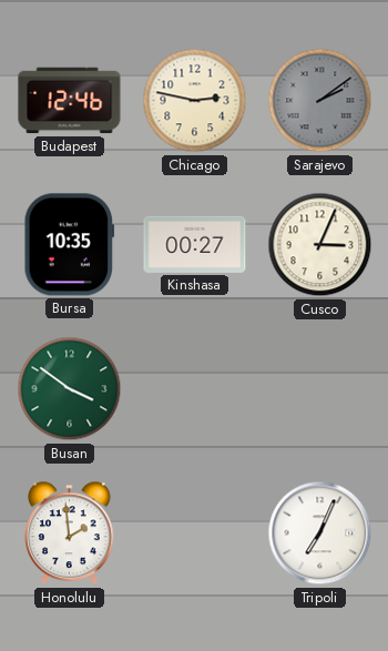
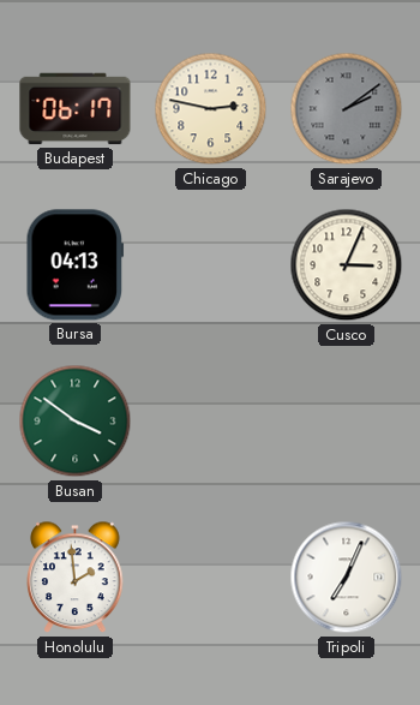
Budapest: 12:46 -> 06:17 (76, 109)
Bursa: 10:35 -> 04:13 (76, 265)
Kinshasa: 00:27 -> none (195, 244)
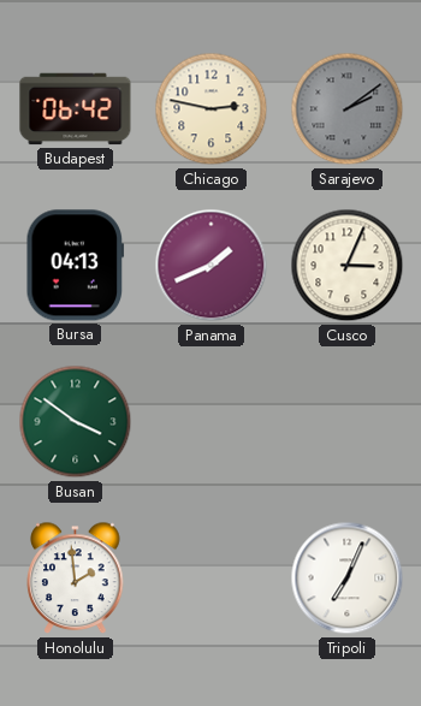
Budapest: 06:17 -> 06:42 (76, 109)
Panama: none -> 1:41 (212, 266)
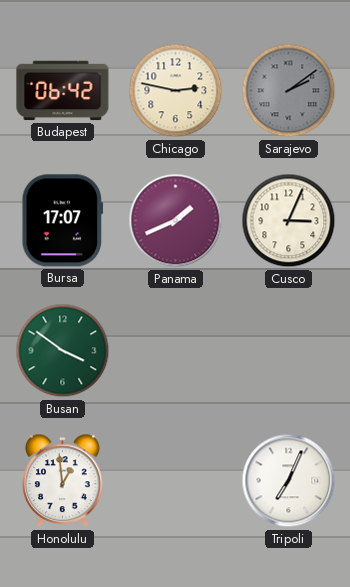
Bursa: 04:13 -> 17:07 (63, 221)
Honolulu: 1:59 -> 12:59 (63, 481)
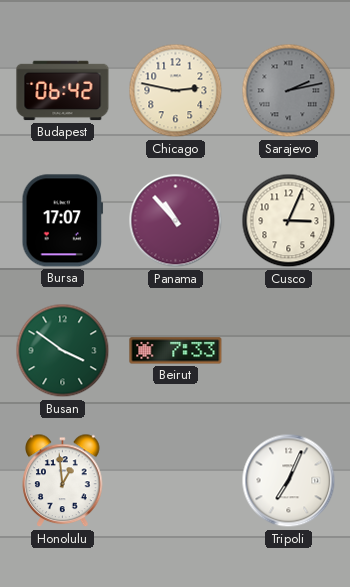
Sarajevo: 2:09 -> 2:13 (289, 91)
Panama: 1:41 -> 10:53 (176, 221)
Beirut: none -> 7:33 (176, 351)
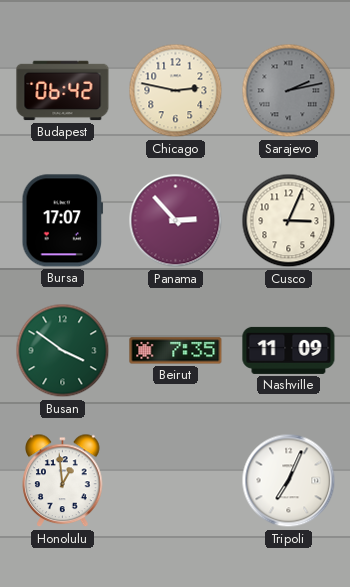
Panama: 10:53 -> 2:53 (176, 221)
Beirut: 7:33 -> 7:35 (176, 351)
Nashville: none -> 11:09 (289, 350)
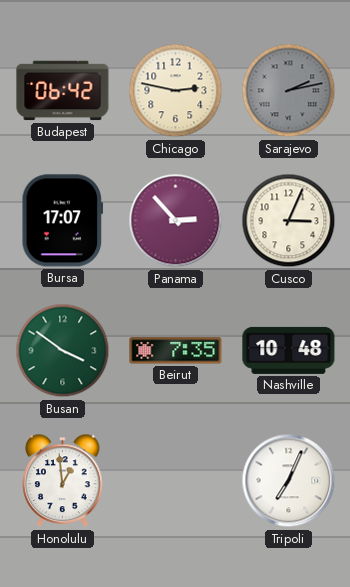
Nashville: 11:09 -> 10:48 (289, 350)
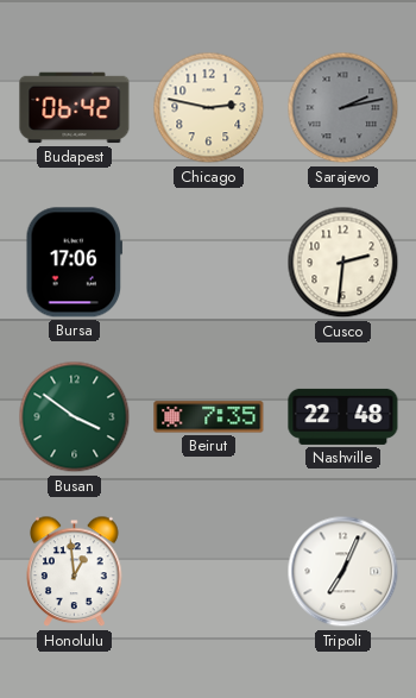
Bursa: 17:07 -> 17:06 (75, 263)
Panama: 2:53 -> none (176, 221)
Cusco: 3:04 -> 2:31 (343, 263)
Nashville: 10:48 -> 22:48 (343, 416)
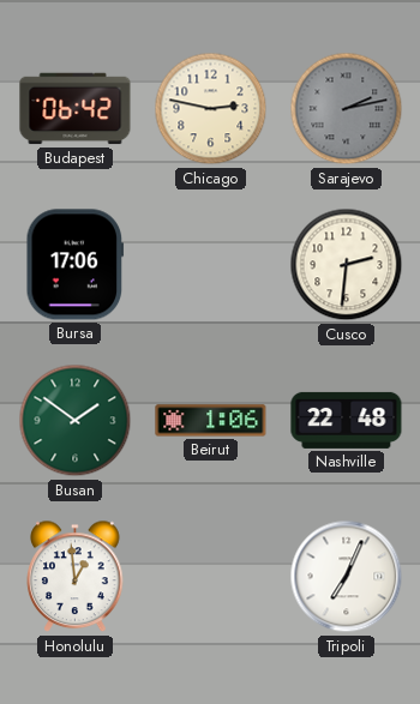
Busan: 3:51 -> 1:51 (76, 421)
Beirut: 7:35 -> 1:06 (211, 421)
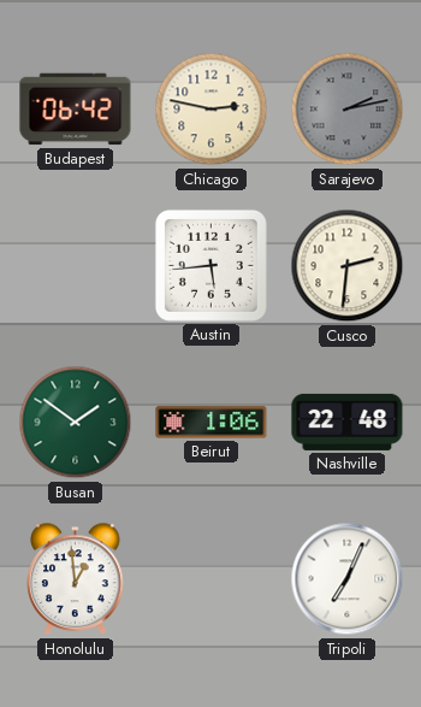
Bursa: 17:06 -> none (76, 265)
Austin: none -> 5:44 (210, 265)
